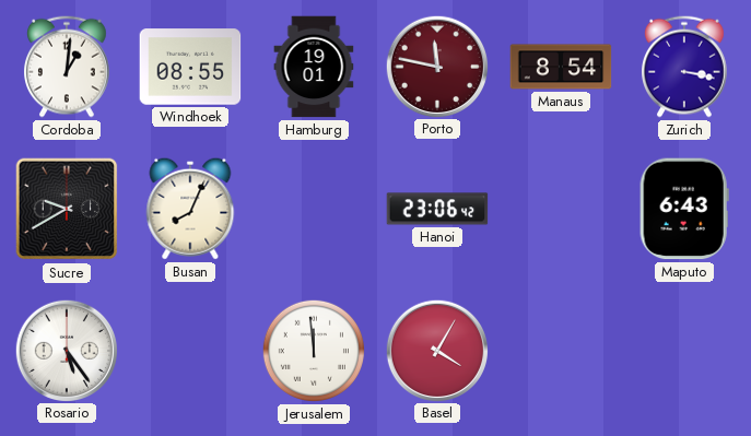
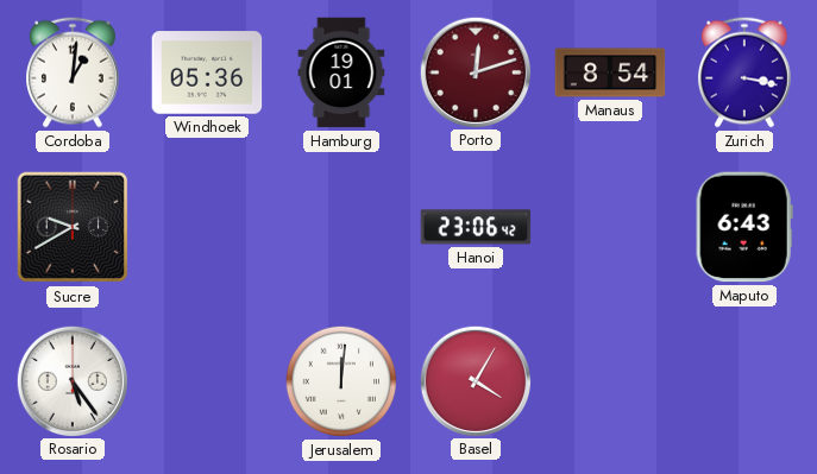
Windhoek: 08:55 -> 05:36 (207, 72)
Porto: 11:47 -> 12:12 (475, 71)
Busan: 8:04 -> none (190, 209)
Jerusalem: 11:59 -> 12:01 (341, 381)
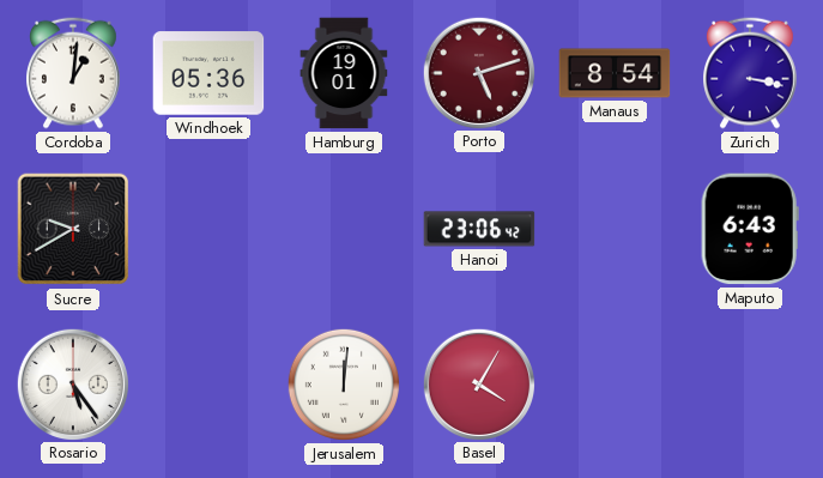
Porto: 12:12 -> 5:12 (478, 72)
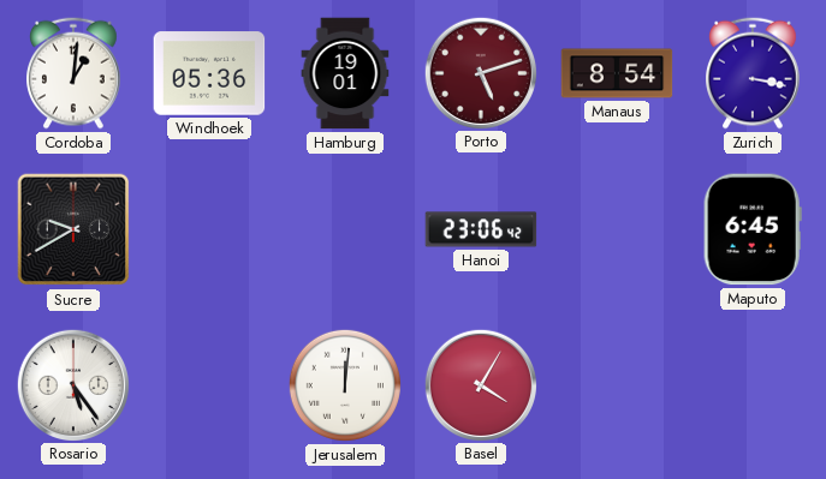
Maputo: 6:43 -> 6:45 (753, 229)
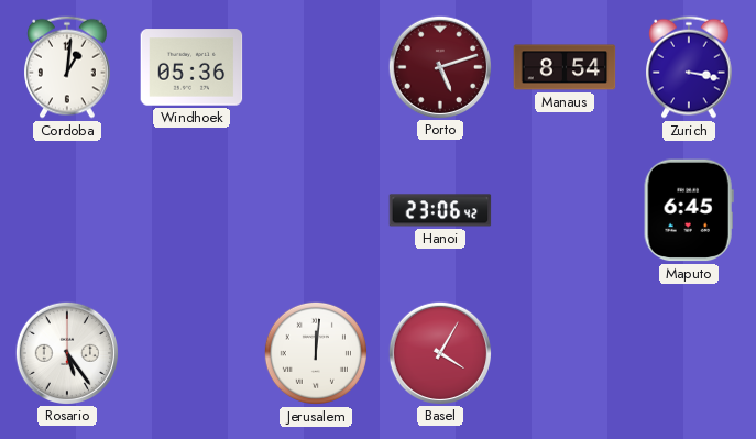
Hamburg: 19:01 -> none (345, 73)
Sucre: 9:40 -> none (73, 229)
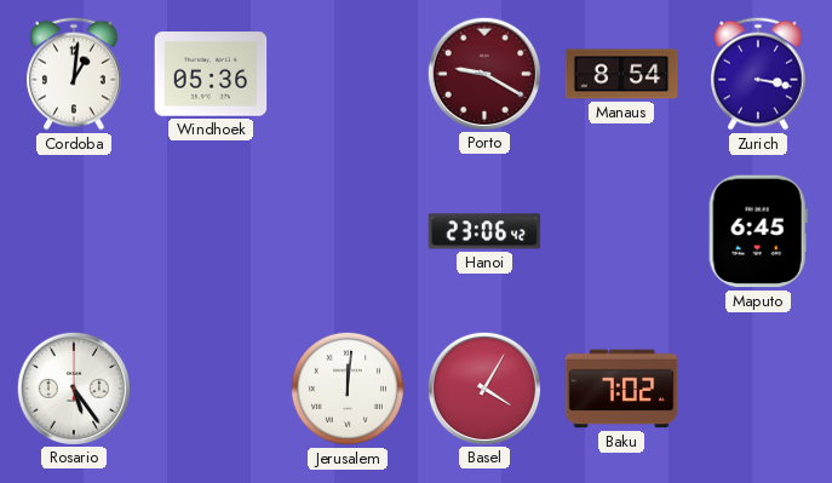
Porto: 5:12 -> 9:20 (483, 73)
Baku: none -> 7:02 (621, 389)
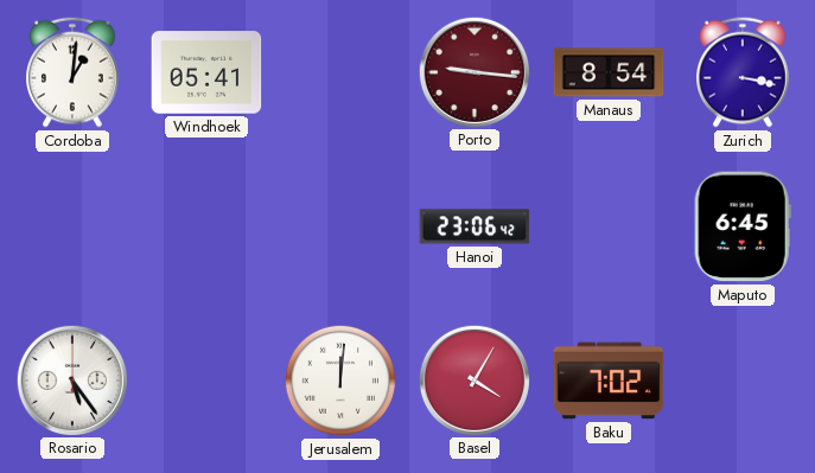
Windhoek: 05:36 -> 05:41 (206, 72)
Porto: 9:20 -> 9:16 (473, 71)
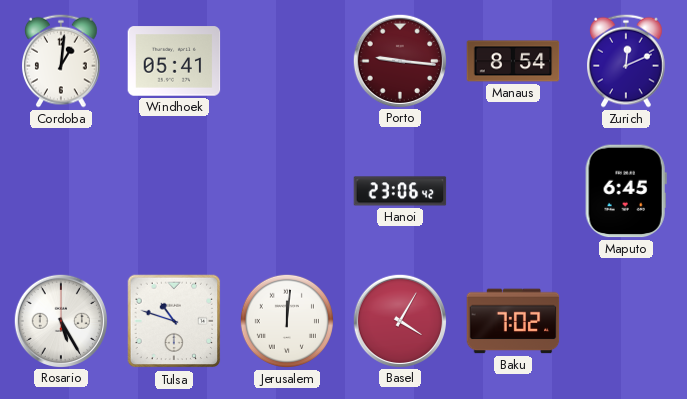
Zurich: 3:17 -> 12:11 (627, 61)
Rosario: 5:24 -> 5:25 (60, 320)
Tulsa: none -> 10:48 (174, 321)
